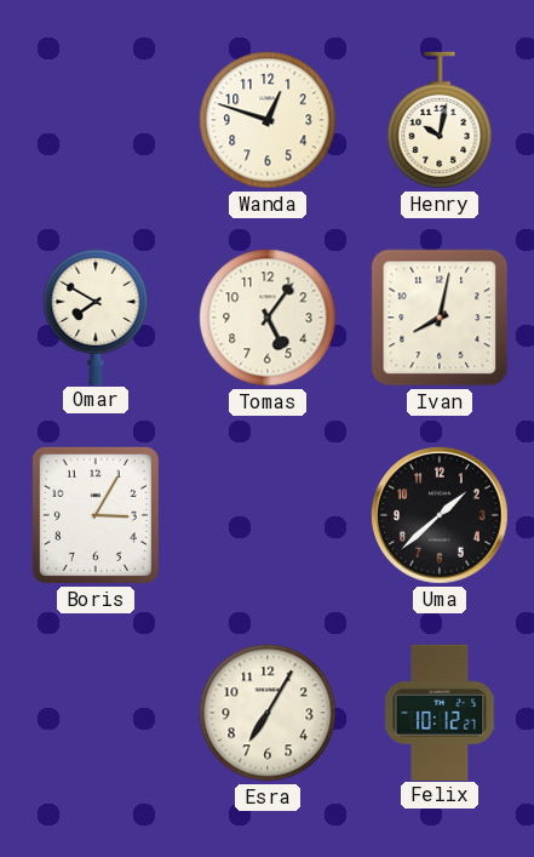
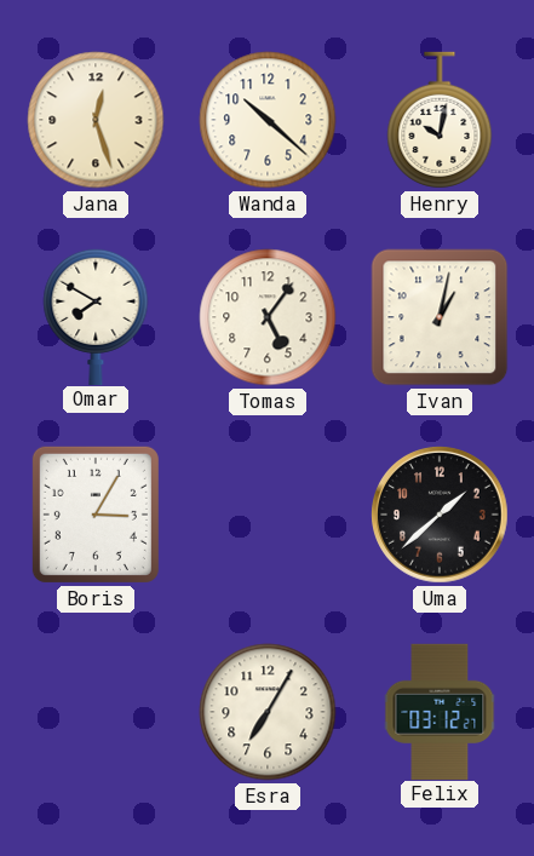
Jana: none -> 12:27 (96, 120)
Wanda: 12:48 -> 10:22 (268, 120)
Ivan: 8:02 -> 1:02 (440, 317)
Felix: 10:12 -> 03:12 (440, 711)
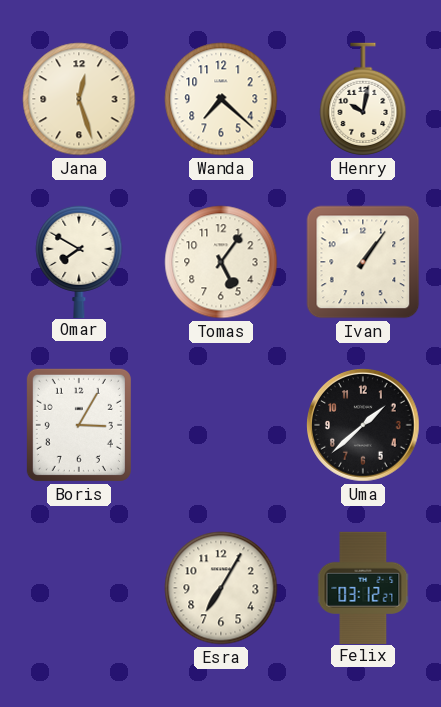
Wanda: 10:22 -> 7:22 (221, 99)
Ivan: 1:02 -> 1:06 (363, 262)
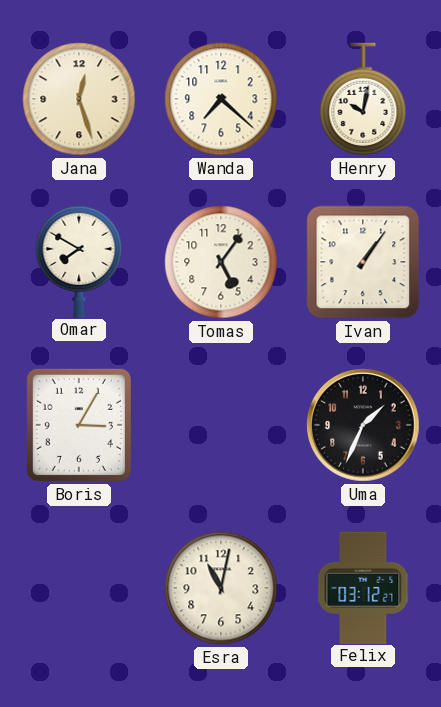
Uma: 1:38 -> 1:34 (364, 426)
Esra: 7:05 -> 11:02 (221, 588)
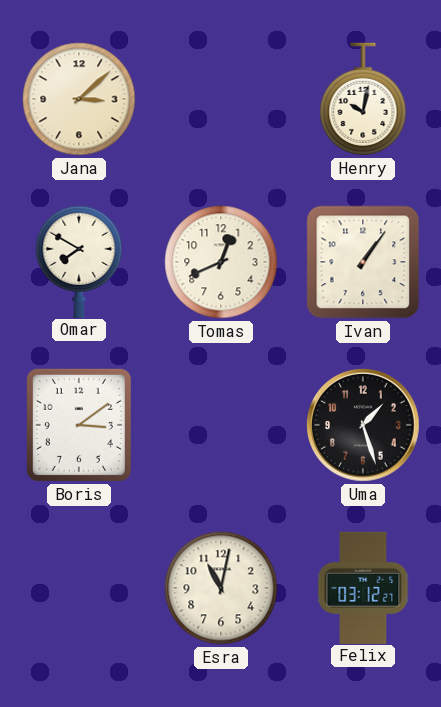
Jana: 12:27 -> 3:08 (79, 99)
Wanda: 7:22 -> none (221, 99)
Tomas: 5:06 -> 12:41 (221, 262)
Boris: 3:05 -> 3:09 (79, 425)
Uma: 1:34 -> 1:27 (364, 426)
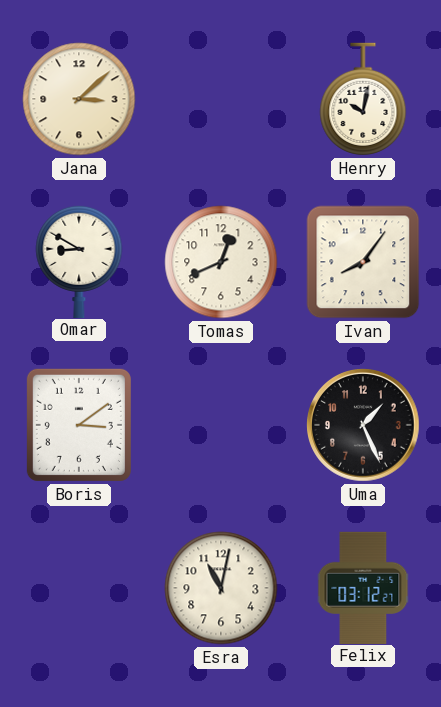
Omar: 7:50 -> 8:50 (79, 261)
Ivan: 1:06 -> 8:06 (363, 262)
Uma: 1:27 -> 1:26 (364, 426)
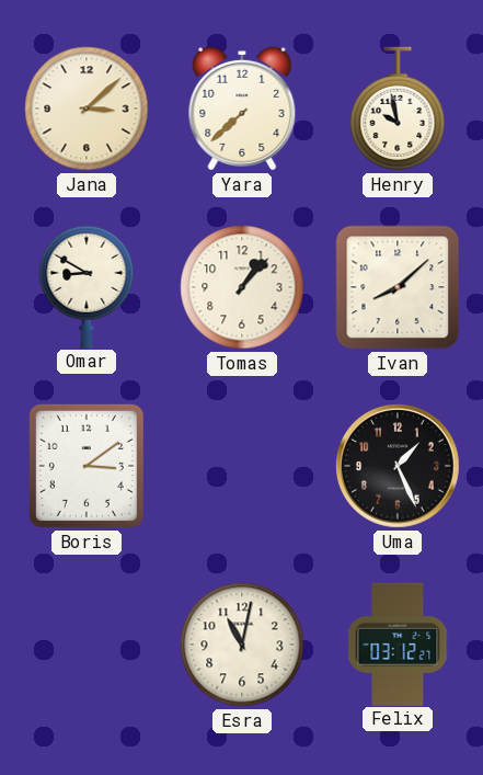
Yara: none -> 7:38 (242, 109)
Henry: 10:02 -> 9:58 (398, 109)
Tomas: 12:41 -> 1:07 (242, 287)
Ivan: 8:06 -> 8:08 (398, 287)
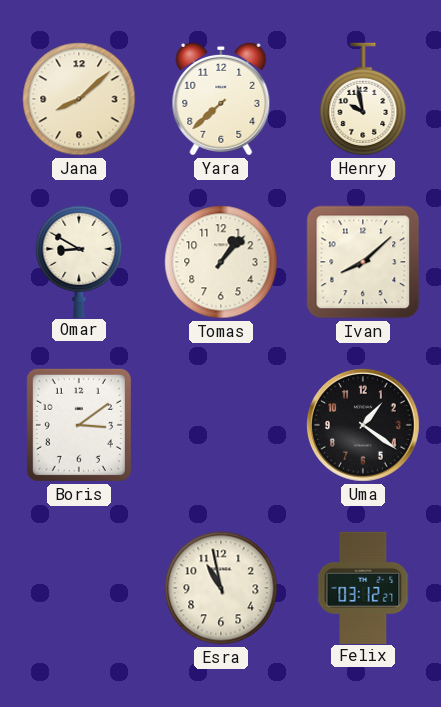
Jana: 3:08 -> 8:08 (79, 99)
Uma: 1:26 -> 1:21 (364, 426)
Esra: 11:02 -> 10:58 (221, 588)
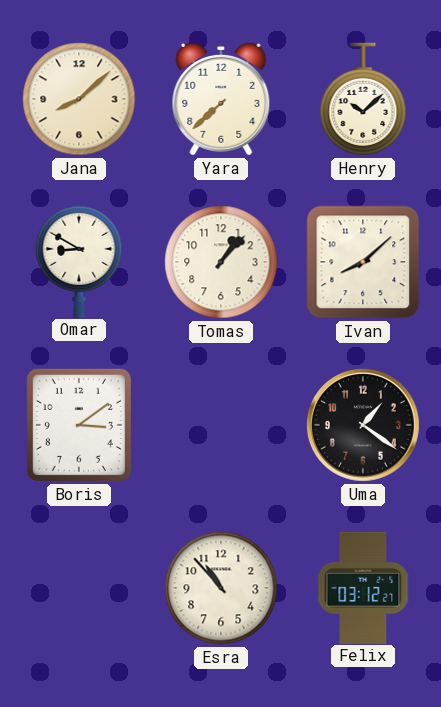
Henry: 9:58 -> 10:08 (363, 99)
Esra: 10:58 -> 10:53 (221, 588)
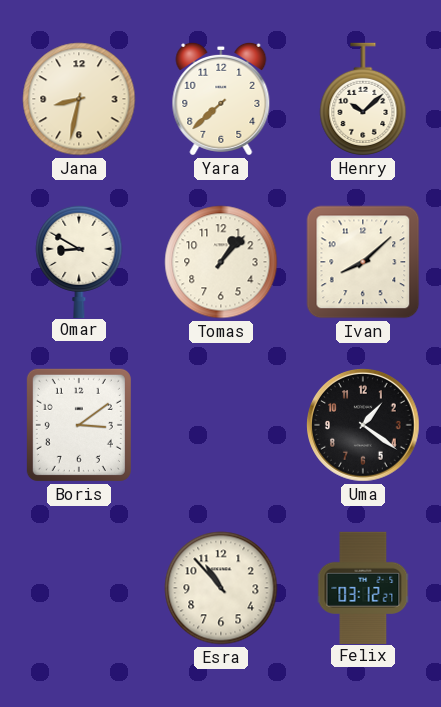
Jana: 8:08 -> 8:32 (79, 99)
